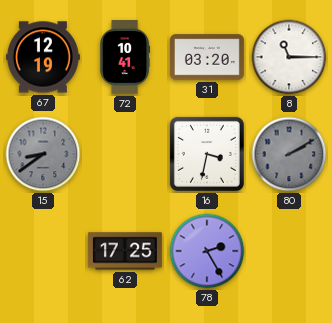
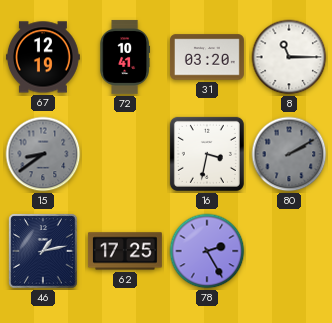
46: none -> 1:13 (43, 251)
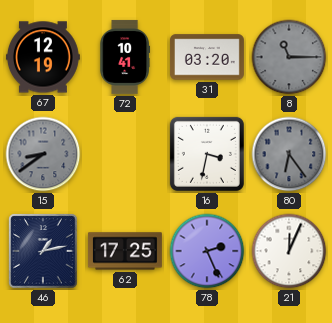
8 dial: white -> grey (289, 57)
80: 2:10 -> 6:24 (289, 154)
78: 2:25 -> 2:26 (207, 251)
21: none -> 12:04 (289, 251)
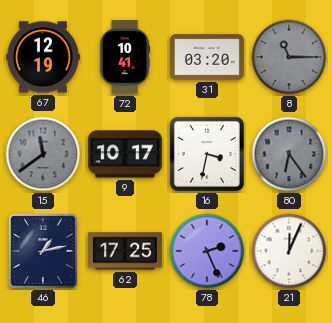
15: 8:39 -> 11:39 (43, 154)
9: none -> 10:17 (125, 154)
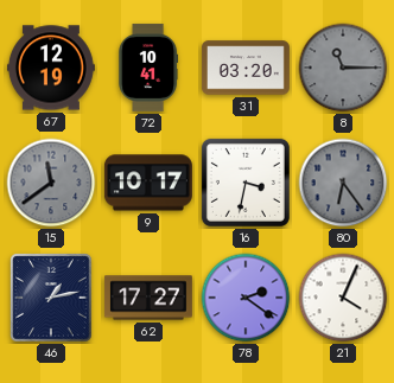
62: 17:25 -> 17:27 (148, 298)
78: 2:26 -> 2:21 (246, 298)
21: 12:04 -> 4:04 (343, 298)
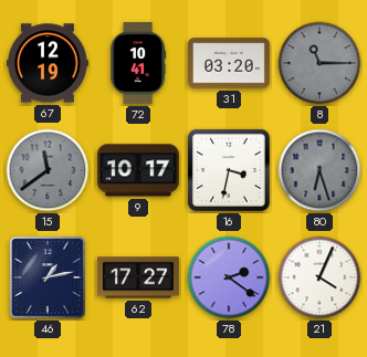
80: 6:24 -> 6:27 (319, 170)
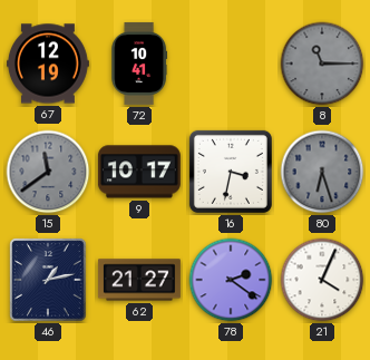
31: 03:20 -> none (229, 63)
62: 17:27 -> 21:27 (139, 280)
